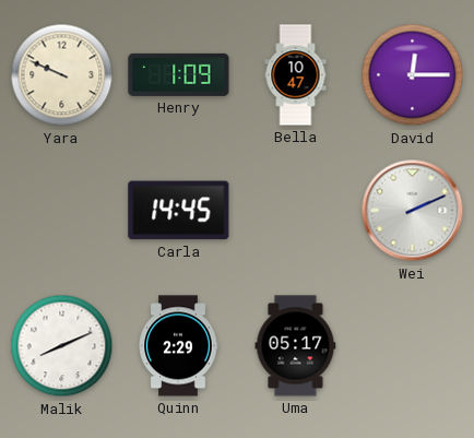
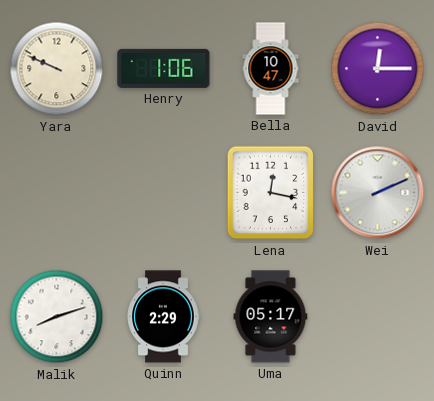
Henry: 1:09 -> 1:06 (164, 68)
Carla: 14:45 -> none (179, 211)
Lena: none -> 12:17 (271, 193)
Malik: 8:11 -> 8:12 (57, 317)
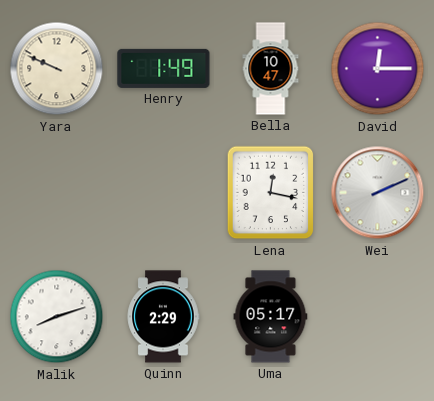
Henry: 1:06 -> 1:49 (164, 68)
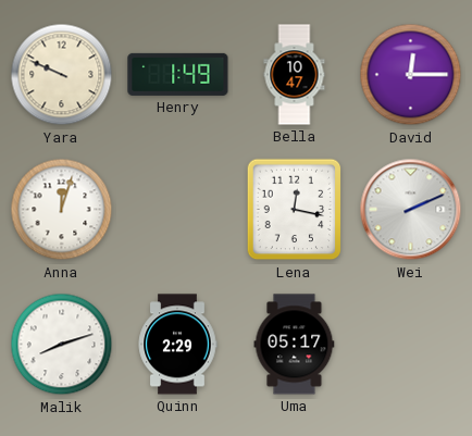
Anna: none -> 12:03 (62, 210)
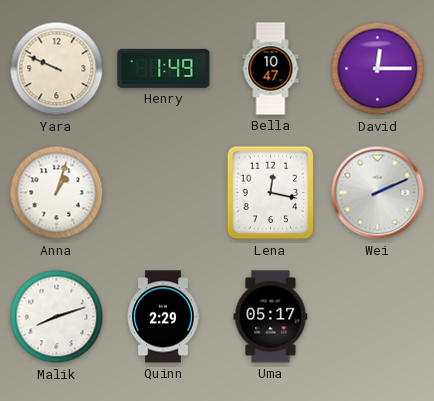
Anna: 12:03 -> 1:03 (57, 193)
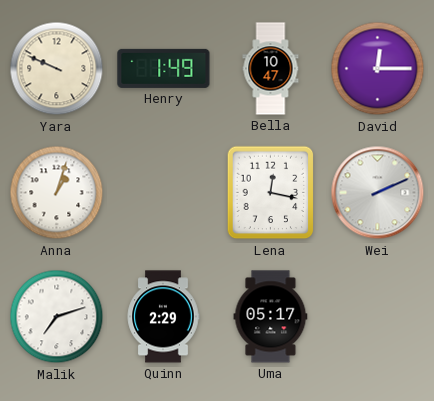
Malik: 8:12 -> 7:12 (57, 317)
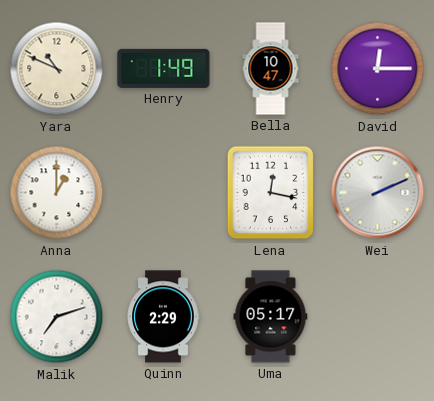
Yara: 9:49 -> 10:49 (57, 69)
Anna: 1:03 -> 1:00 (57, 193)
